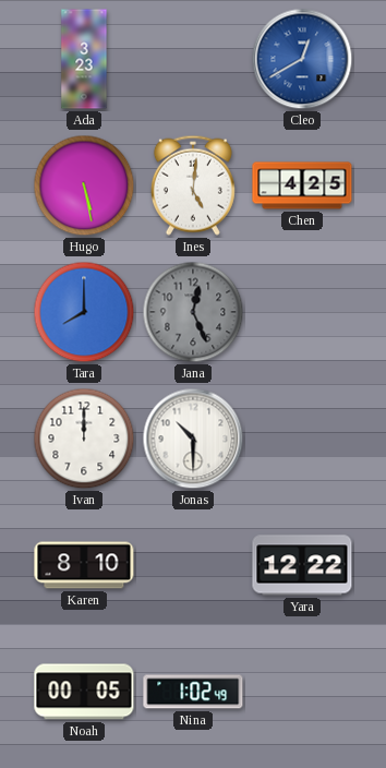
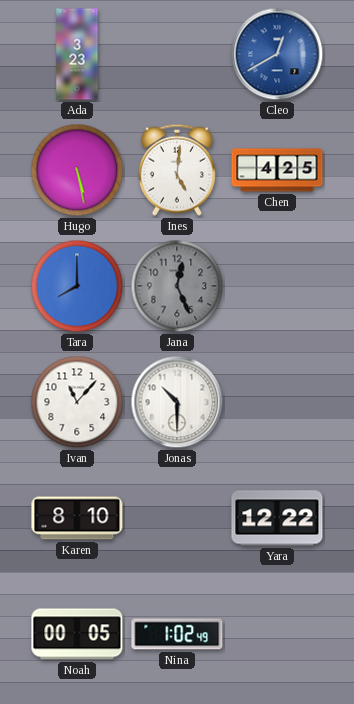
Ivan: 12:00 -> 11:07 (77, 402)
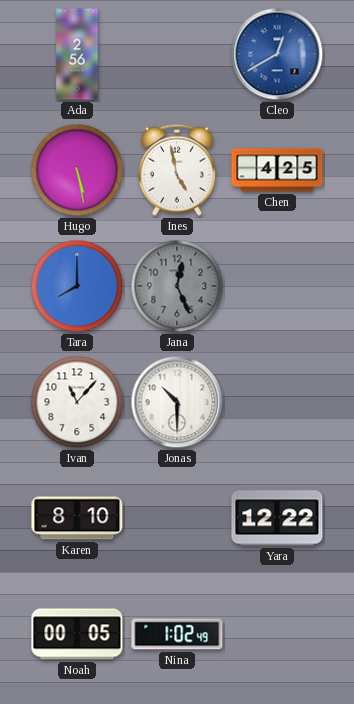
Ada: 3:23 -> 2:56 (77, 54)
Ines: 5:01 -> 4:58 (177, 170)
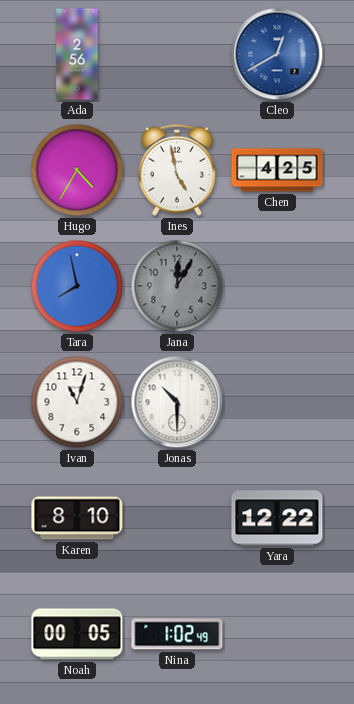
Hugo: 5:28 -> 4:35 (77, 170)
Tara: 8:00 -> 7:58 (77, 286)
Jana: 12:26 -> 12:05 (177, 286)
Ivan: 11:07 -> 11:03 (77, 402)
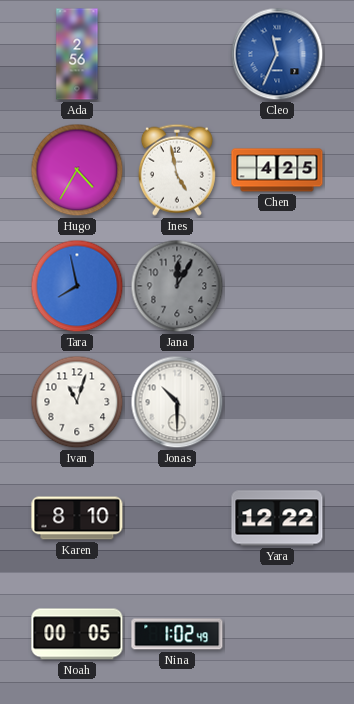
Cleo: 12:40 -> 11:34 (277, 54)
